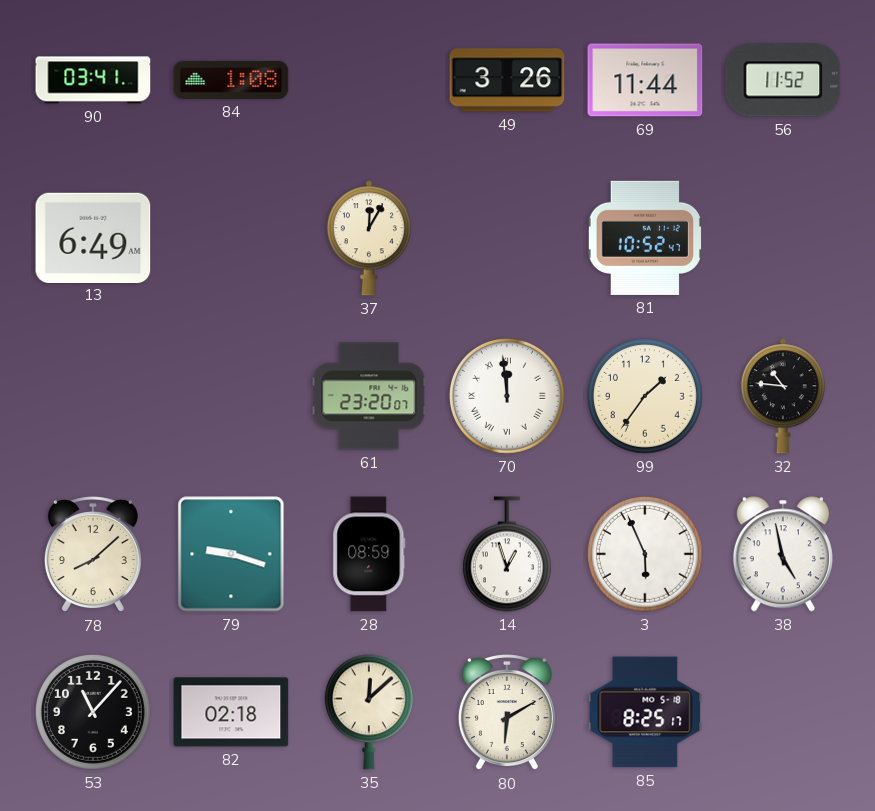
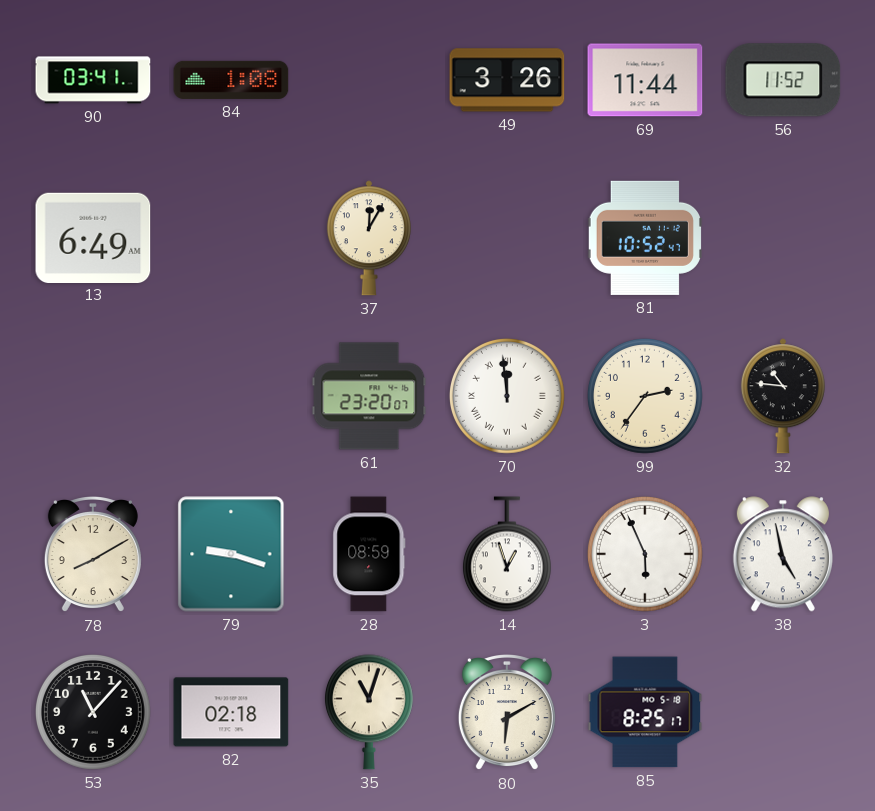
99: 1:36 -> 2:36 (645, 396)
78: 8:08 -> 8:10 (93, 555)
35: 12:08 -> 11:03 (369, 712)
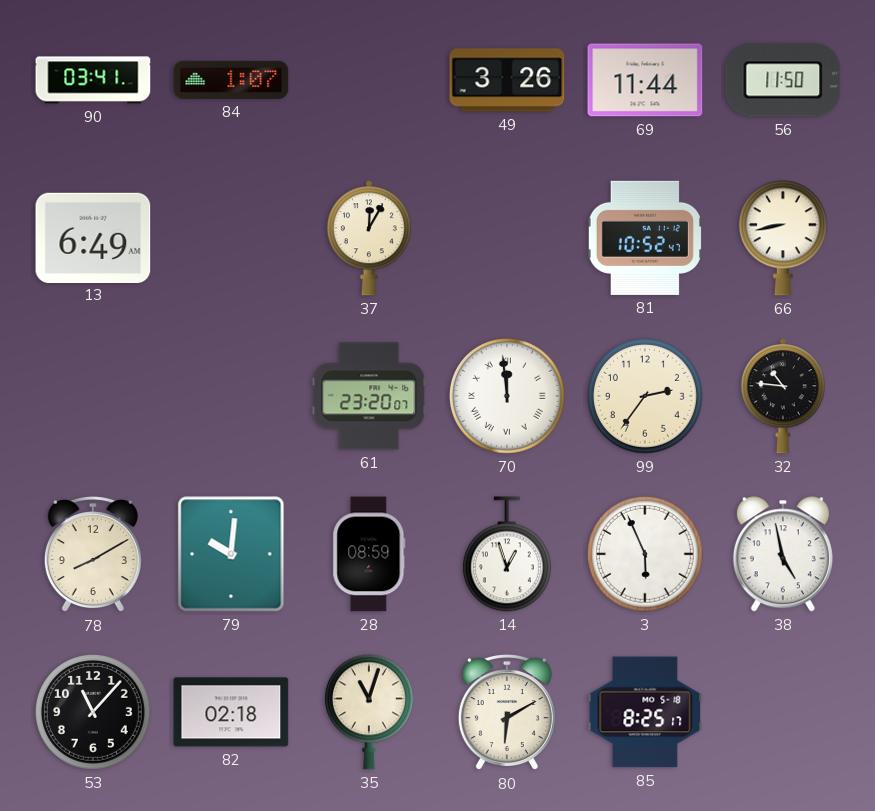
84: 1:08 -> 1:07 (231, 80)
56: 11:52 -> 11:50 (783, 80)
66: none -> 8:43 (783, 238)
79: 9:18 -> 10:01 (231, 554)
